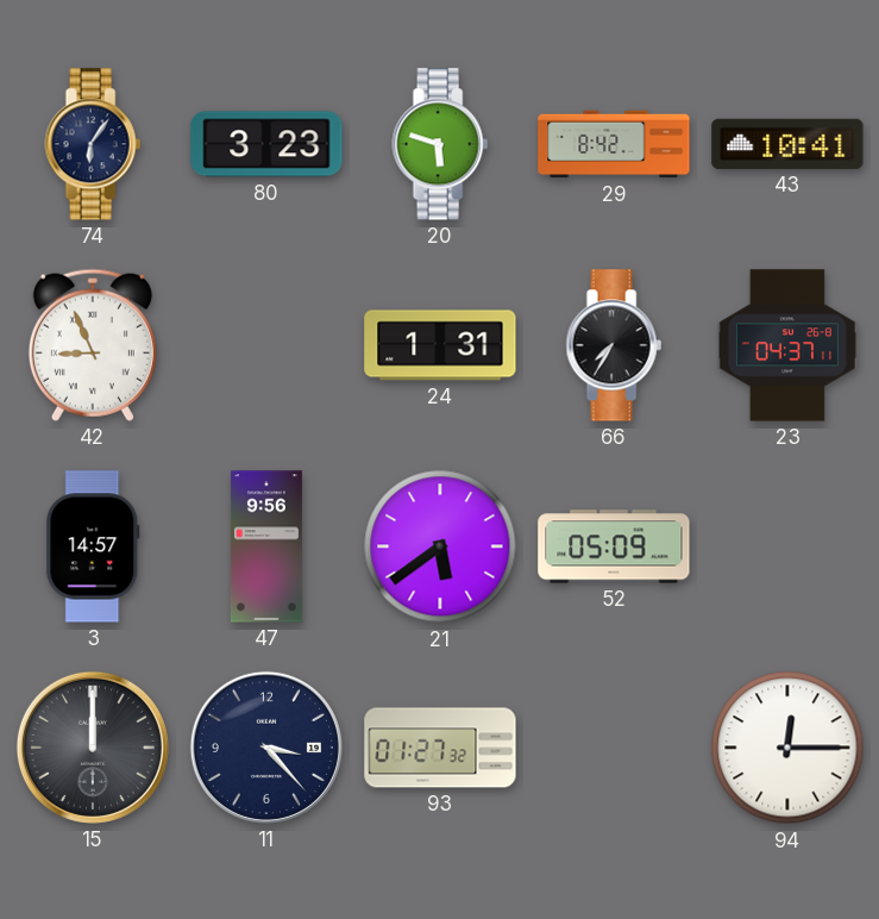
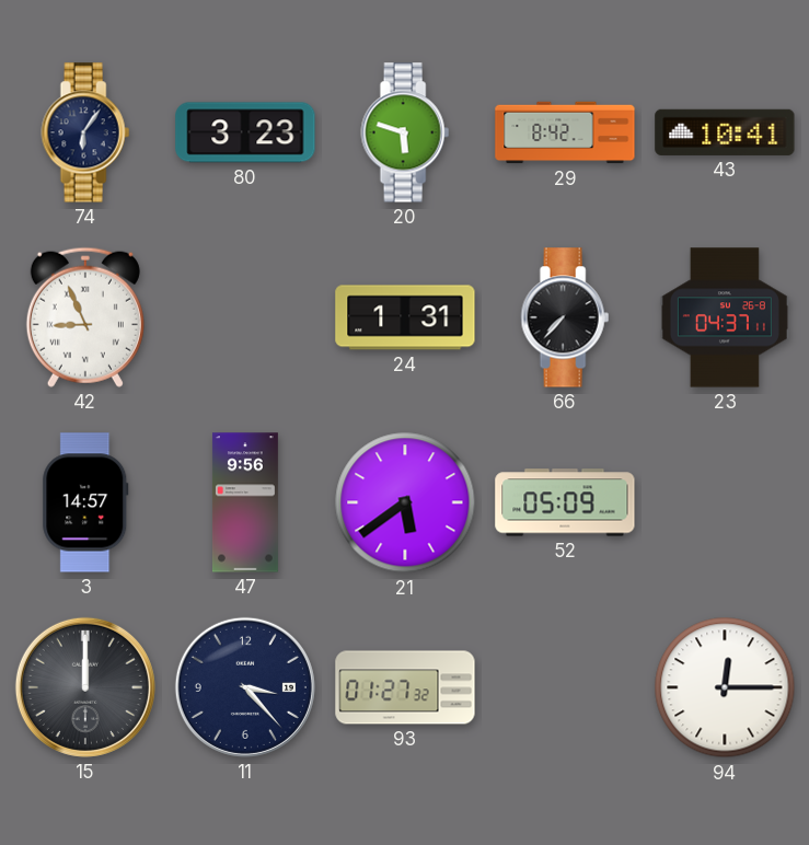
66: 7:35 -> 7:37 (565, 317)
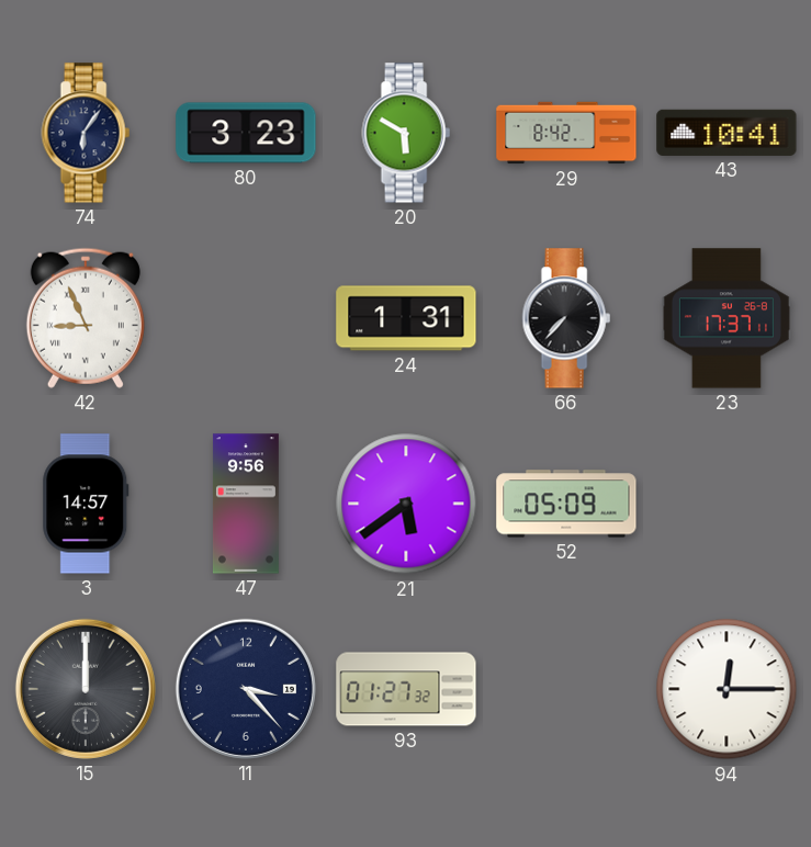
20: 5:48 -> 5:50 (406, 133)
23: 04:37 -> 17:37 (726, 318)
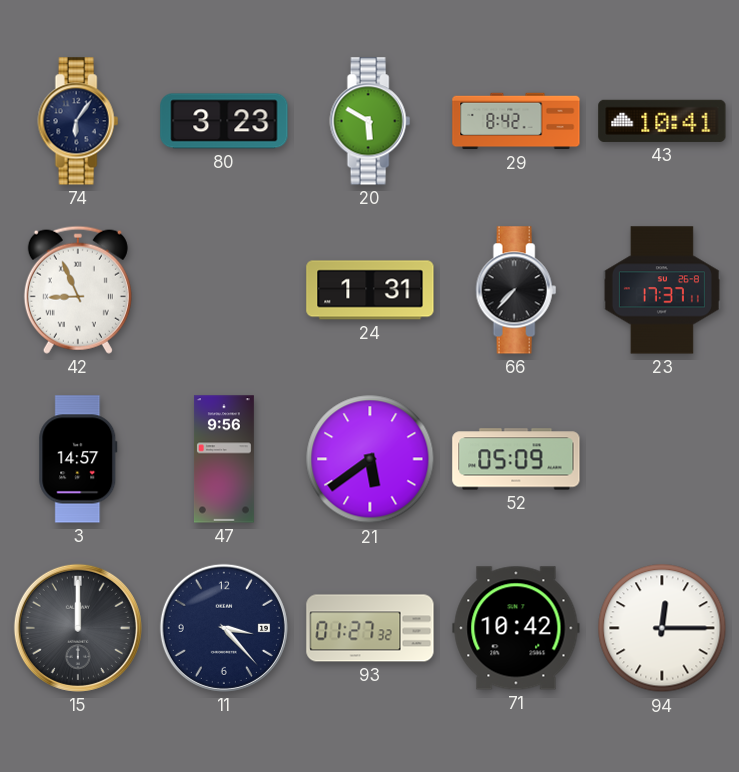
71: none -> 10:42 (516, 628)
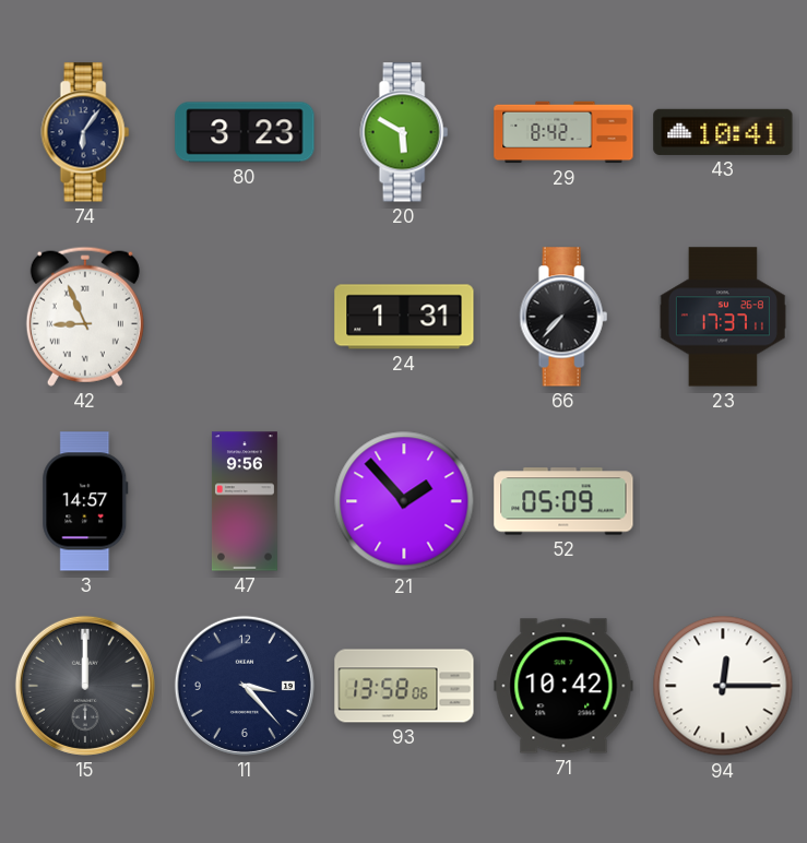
21: 5:39 -> 1:53 (404, 501)
93: 01:27 -> 13:58 (404, 686)
